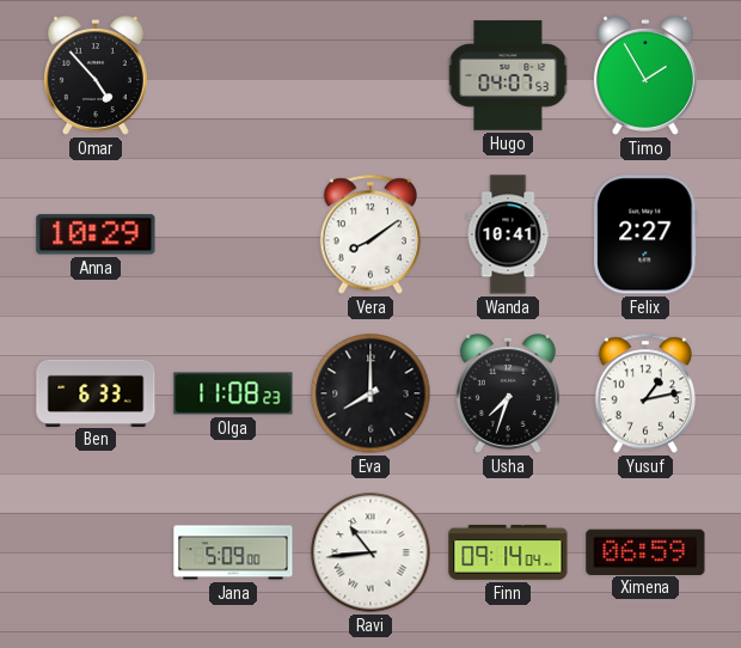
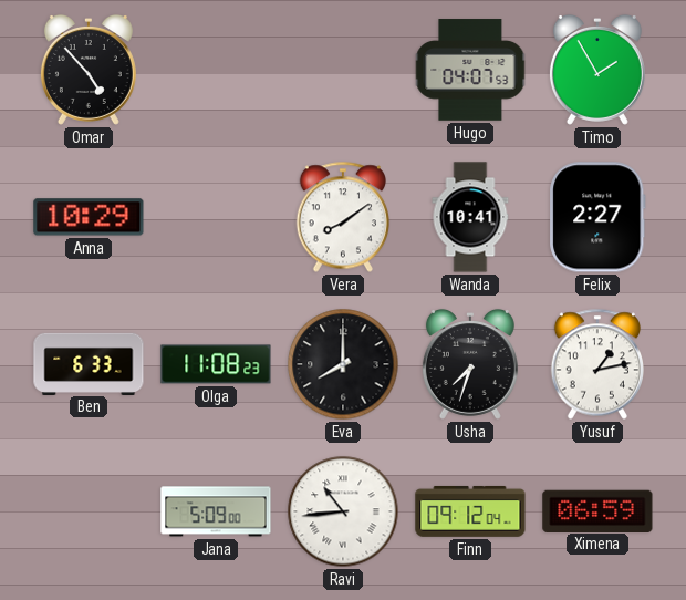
Finn: 09:14 -> 09:12 (470, 511)
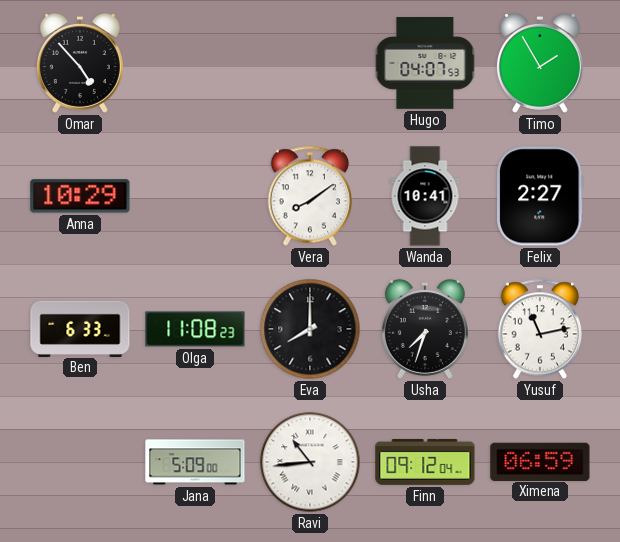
Yusuf: 1:13 -> 11:13 (539, 329)
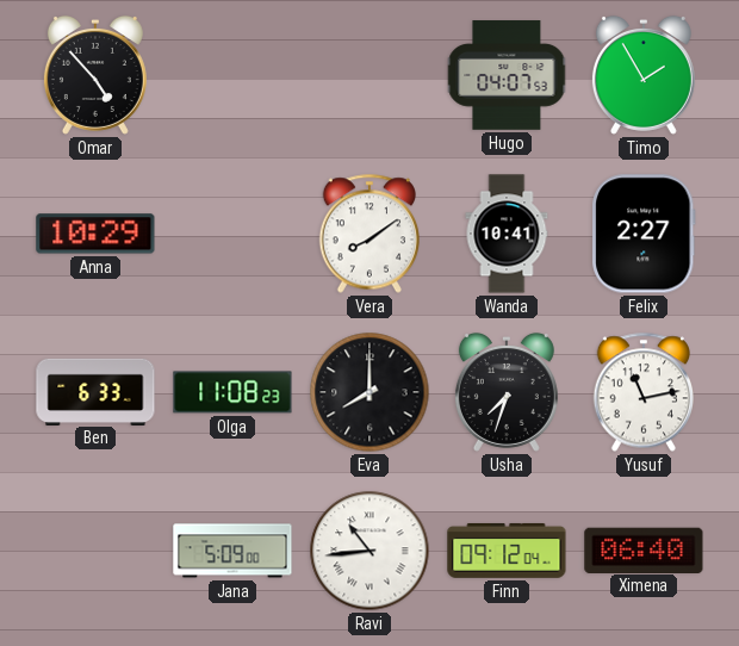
Ximena: 06:59 -> 06:40 (644, 549)
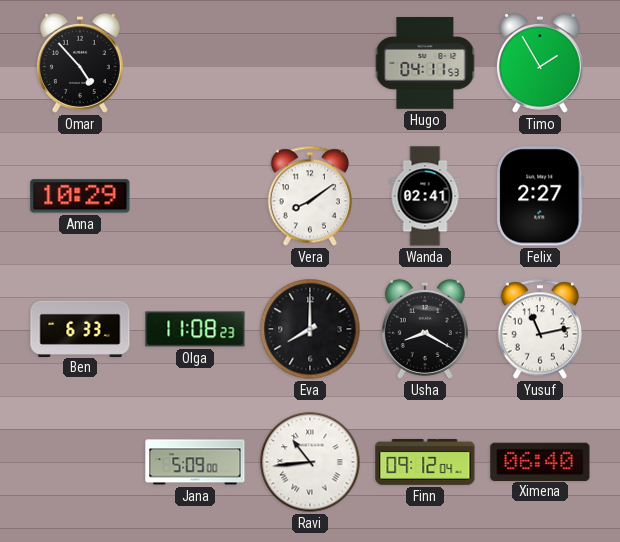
Hugo: 04:07 -> 04:11 (425, 63)
Wanda: 10:41 -> 02:41 (425, 196)
Usha: 7:33 -> 8:20 (425, 329)
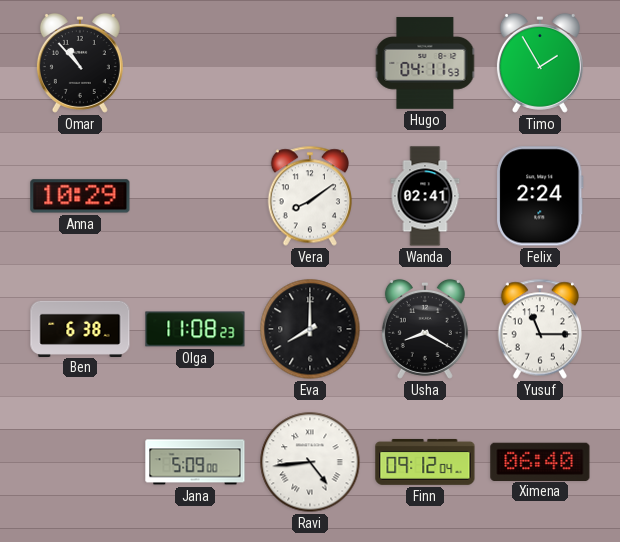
Omar: 4:53 -> 10:53 (80, 63)
Felix: 2:27 -> 2:24 (540, 196)
Ben: 6:33 -> 6:38 (80, 328)
Yusuf: 11:13 -> 11:15 (539, 329)
Ravi: 10:44 -> 4:44 (310, 462)
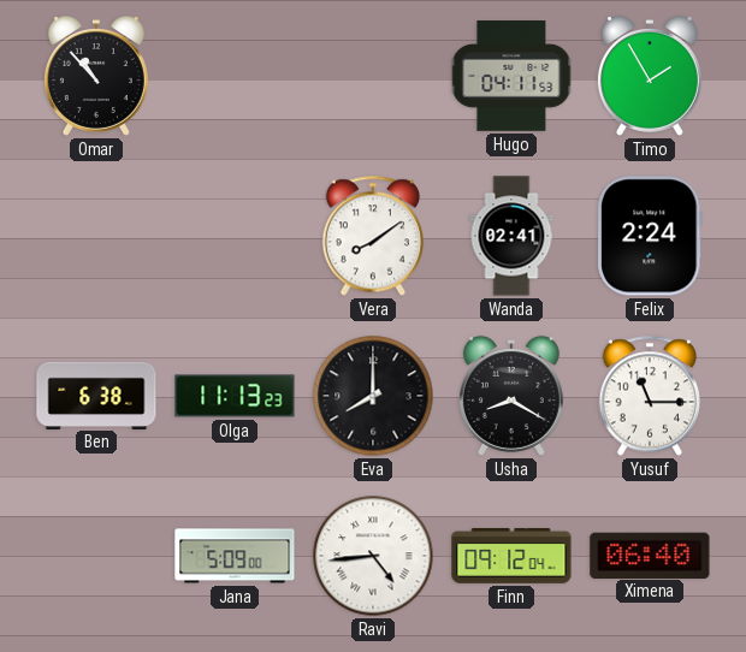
Anna: 10:29 -> none (80, 196)
Olga: 11:08 -> 11:13 (235, 396)
